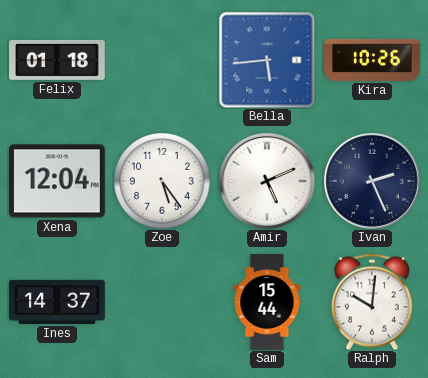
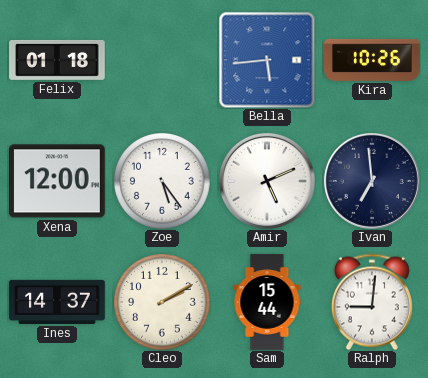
Xena: 12:04 -> 12:00 (58, 181)
Ivan: 2:26 -> 6:59 (372, 181)
Cleo: none -> 2:10 (162, 302)
Ralph: 10:01 -> 9:01 (372, 302)
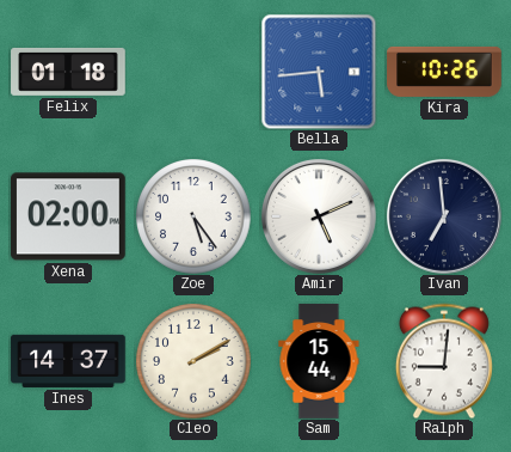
Xena: 12:00 -> 02:00 (69, 216)
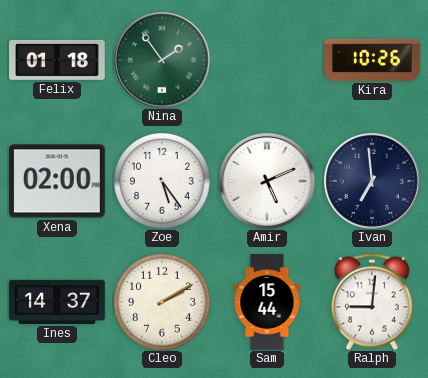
Nina: none -> 1:54 (162, 60)
Bella: 5:44 -> none (319, 72)
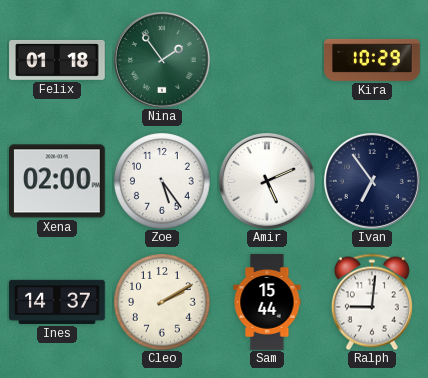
Kira: 10:26 -> 10:29 (372, 60)
Ivan: 6:59 -> 6:54 (372, 181)
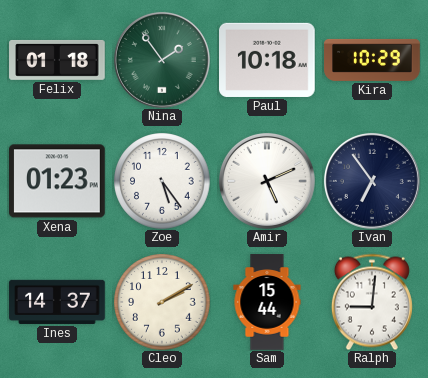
Paul: none -> 10:18 (268, 60)
Xena: 02:00 -> 01:23 (58, 181)
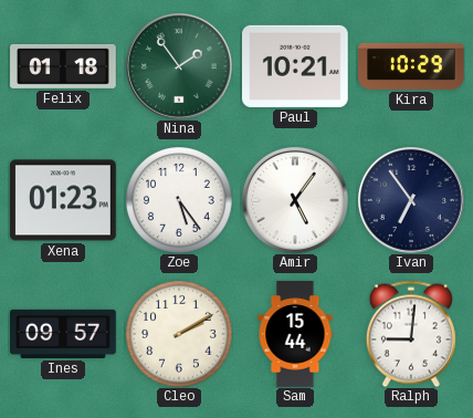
Paul: 10:18 -> 10:21 (296, 66)
Amir: 5:11 -> 5:06 (295, 200)
Ines: 14:37 -> 09:57 (63, 334)
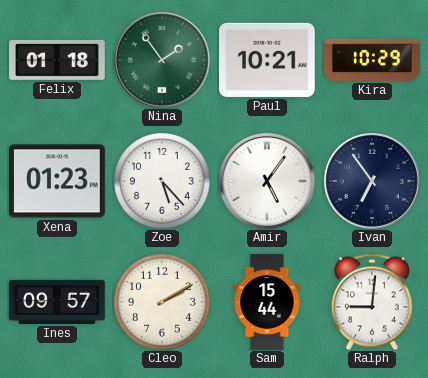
Zoe: 5:24 -> 5:23 (162, 181)
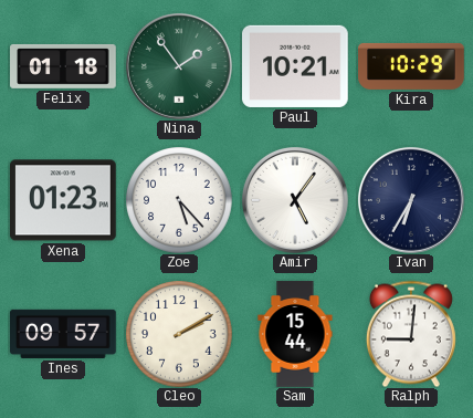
Ivan: 6:54 -> 6:35 (411, 200)
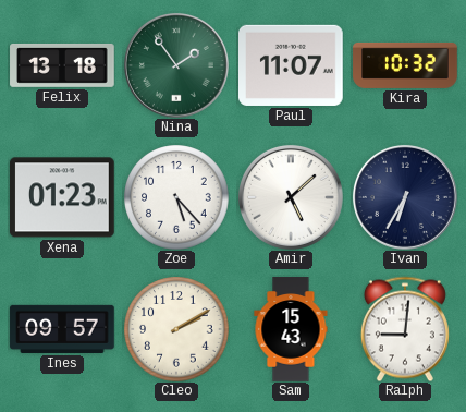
Felix: 01:18 -> 13:18 (62, 65)
Paul: 10:21 -> 11:07 (292, 65)
Kira: 10:29 -> 10:32 (405, 65)
Amir: 5:06 -> 5:08 (291, 197)
Sam: 15:44 -> 15:43 (291, 329)
